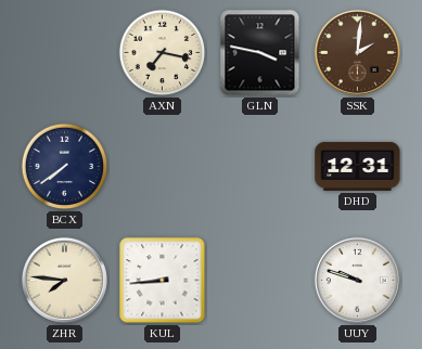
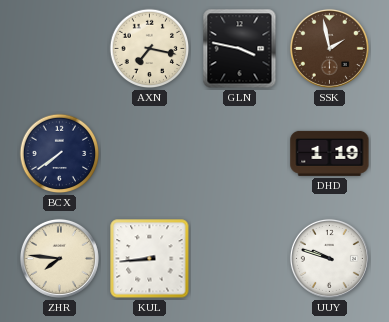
SSK: 2:01 -> 1:58 (329, 48)
DHD: 12:31 -> 1:19 (330, 153)
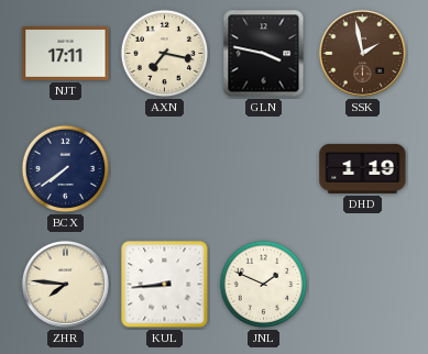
NJT: none -> 17:11 (66, 53)
JNL: none -> 1:49 (264, 285)
UUY: 9:48 -> none (329, 258)
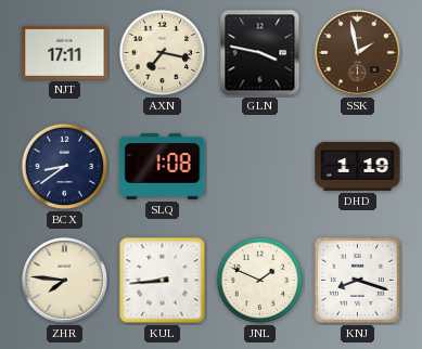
BCX: 7:39 -> 8:39 (65, 167)
SLQ: none -> 1:08 (163, 167)
KNJ: none -> 8:18 (357, 280)
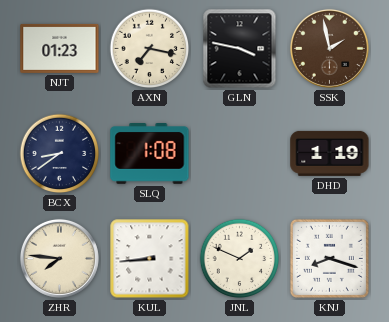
NJT: 17:11 -> 01:23 (60, 48)
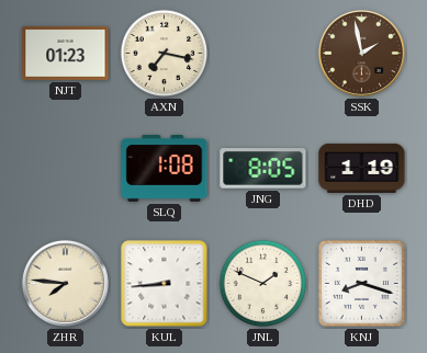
GLN: 3:47 -> none (240, 49)
BCX: 8:39 -> none (60, 154)
JNG: none -> 8:05 (263, 169)
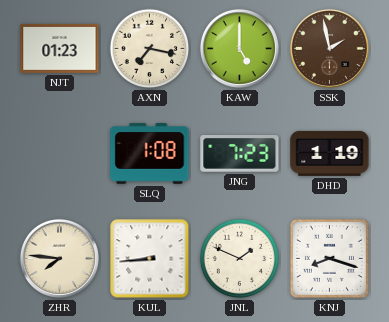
KAW: none -> 5:00 (239, 48)
JNG: 8:05 -> 7:23 (240, 154)
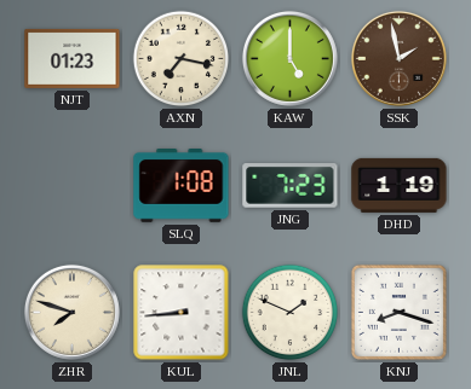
ZHR: 7:46 -> 7:48 (71, 312)
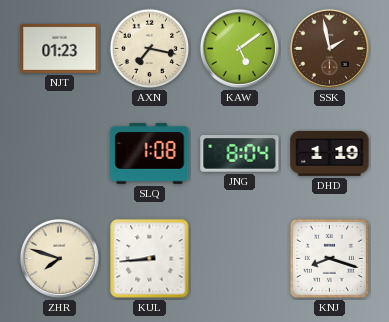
KAW: 5:00 -> 5:09 (239, 48)
JNG: 7:23 -> 8:04 (240, 154)
JNL: 1:49 -> none (291, 313)
